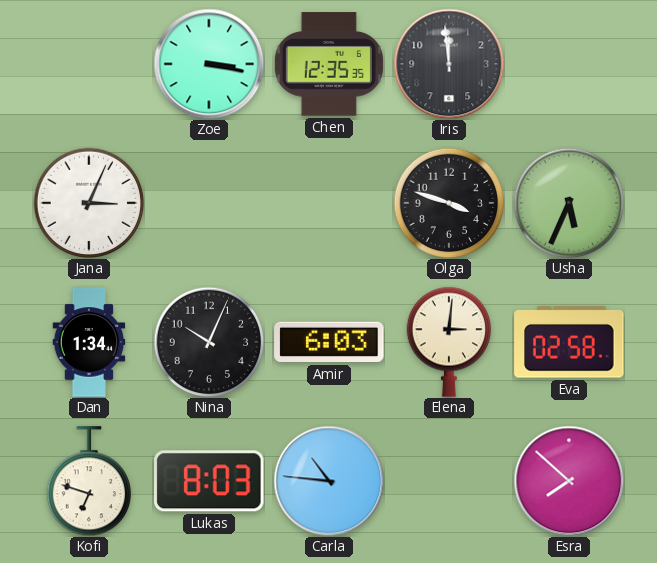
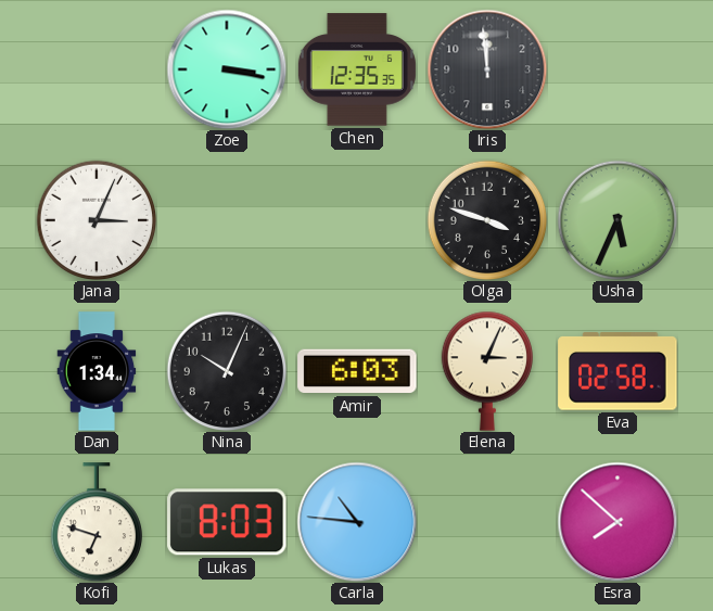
Elena: 3:01 -> 3:04 (486, 371)
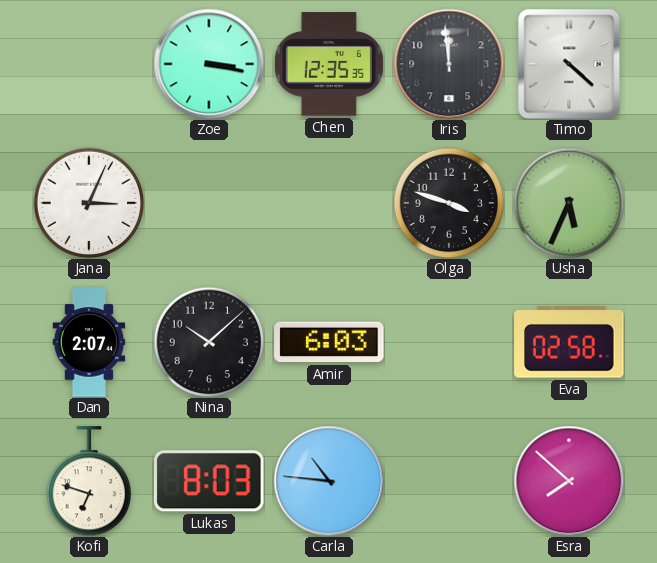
Timo: none -> 4:22 (569, 64)
Dan: 1:34 -> 2:07 (89, 342)
Nina: 10:04 -> 10:08 (209, 342)
Elena: 3:04 -> none (486, 371)
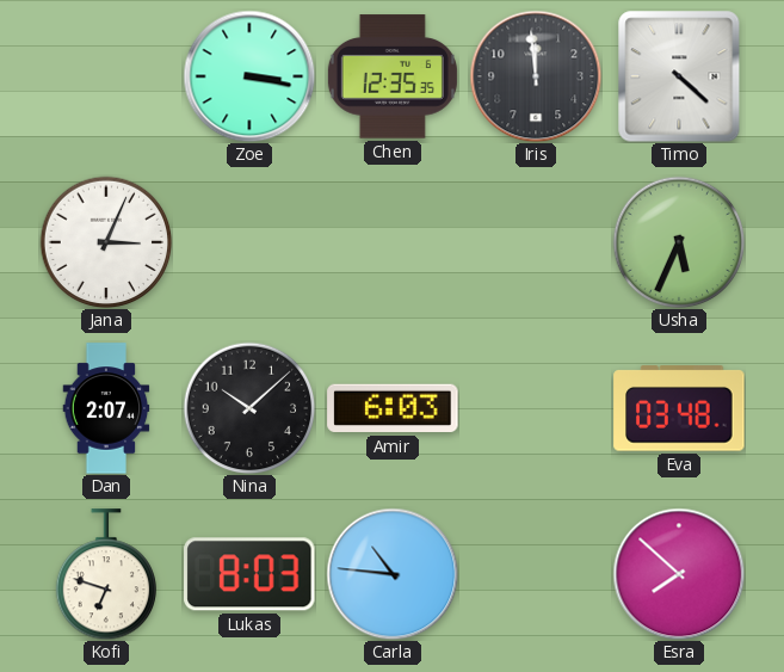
Olga: 3:48 -> none (449, 203)
Eva: 02:58 -> 03:48 (679, 408)
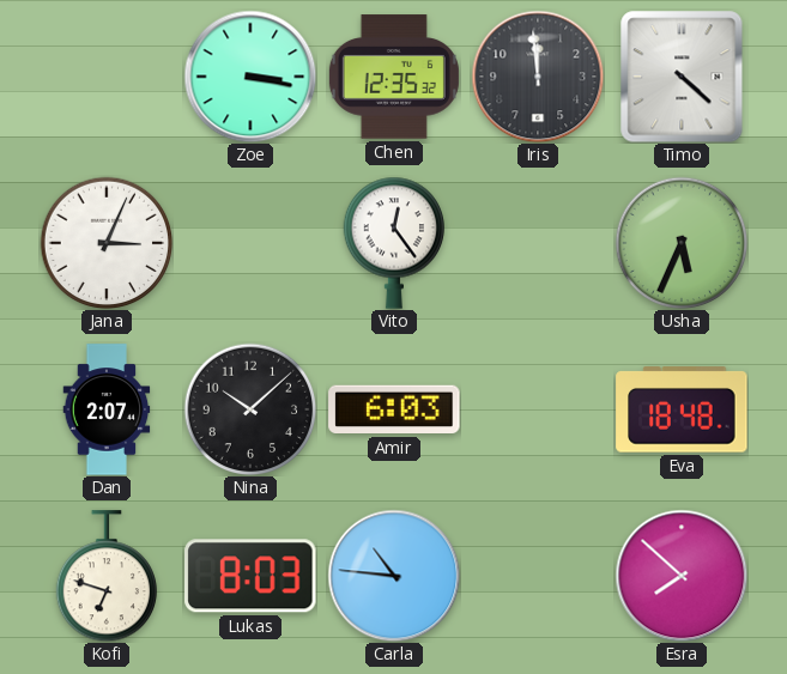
Chen: 12:35:35 -> 12:35:32 (394, 77)
Vito: none -> 12:24 (393, 243)
Eva: 03:48 -> 18:48 (682, 409)
